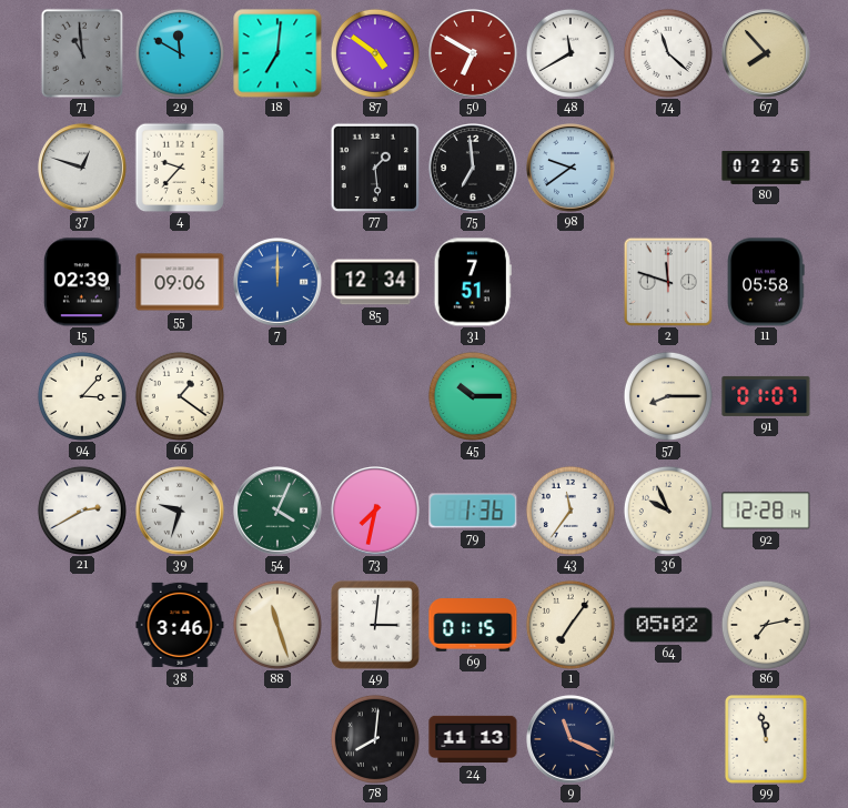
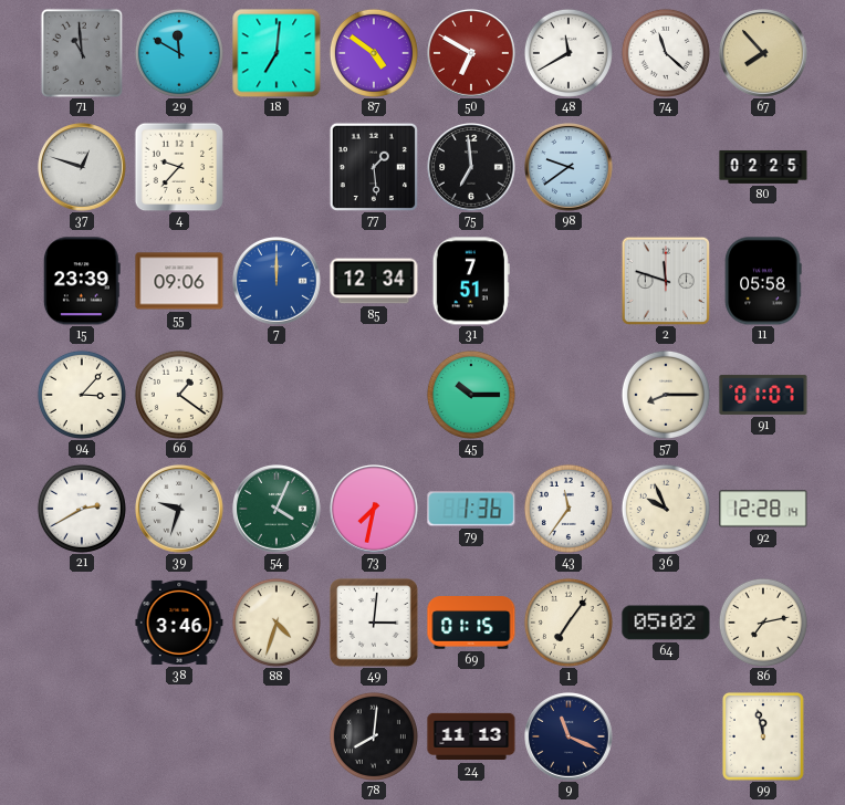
15: 02:39 -> 23:39 (82, 281)
88: 11:27 -> 4:33 (277, 623)
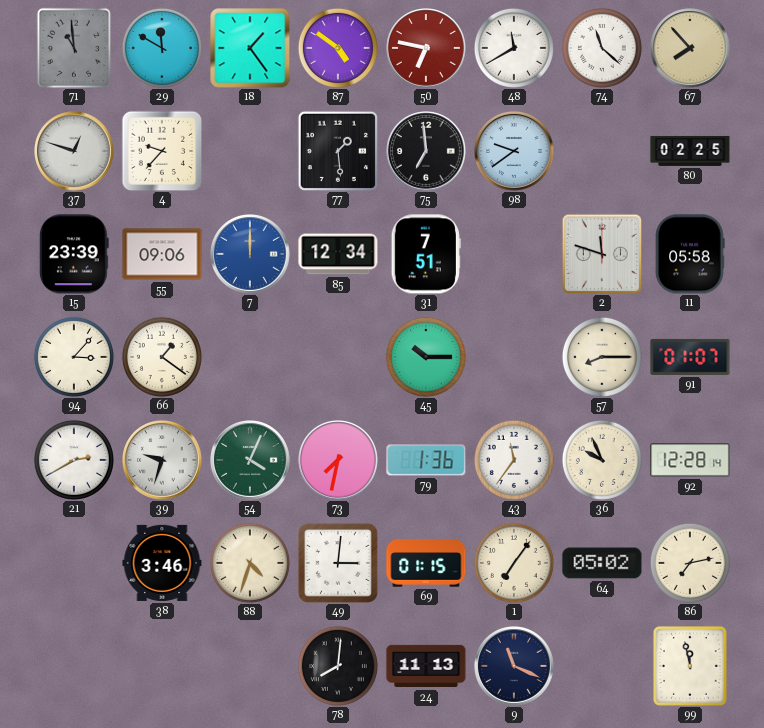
18: 7:01 -> 1:24 (250, 48)
50: 6:50 -> 6:47 (427, 49)
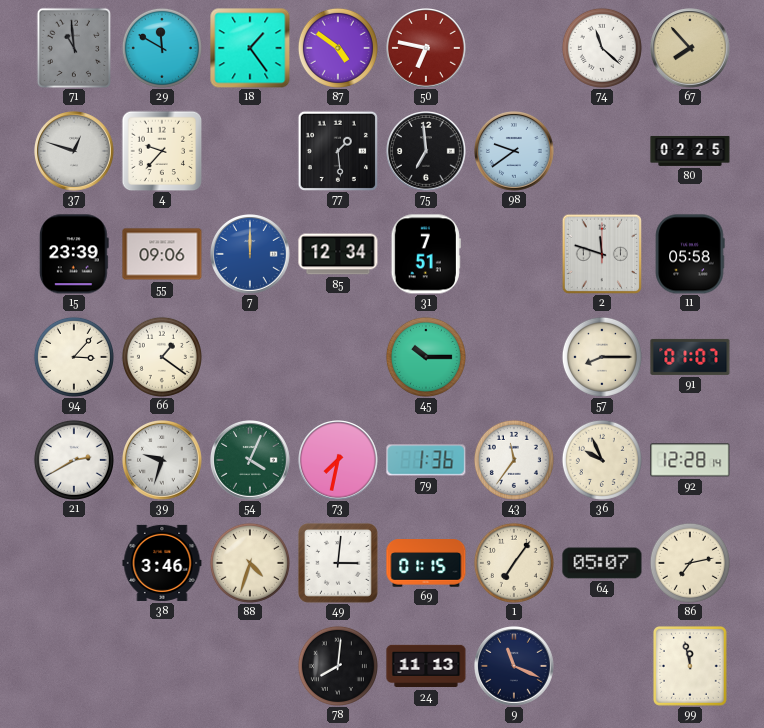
48: 11:40 -> none (514, 48)
64: 05:02 -> 05:07 (602, 563)
